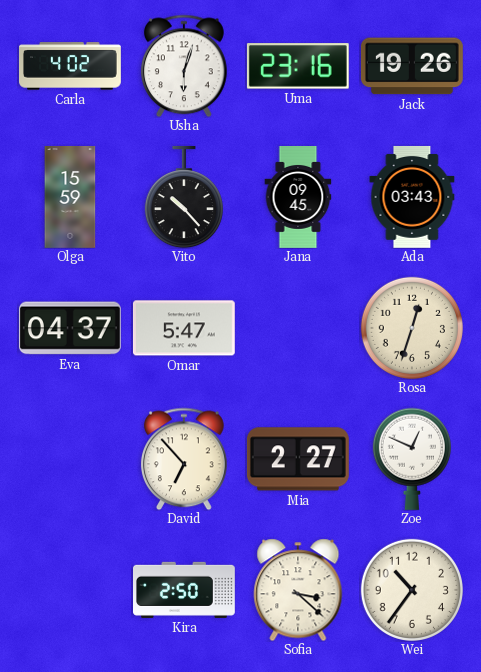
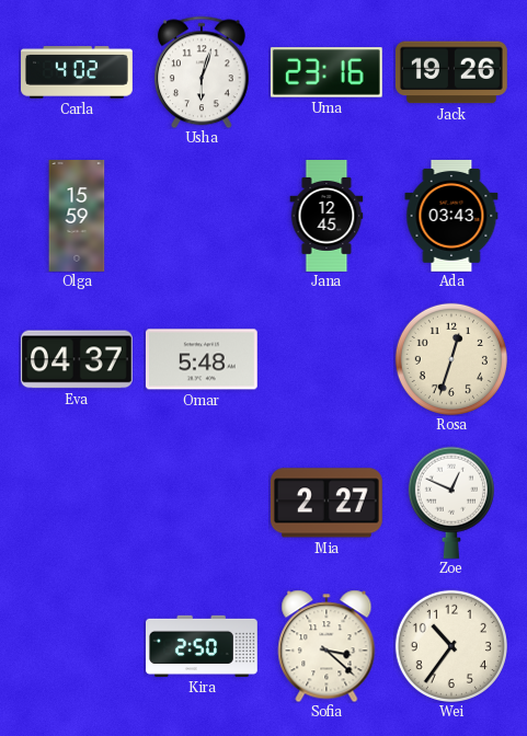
Vito: 10:23 -> none (184, 197)
Jana: 09:45 -> 12:45 (326, 217)
Omar: 5:47 -> 5:48 (202, 359)
David: 6:53 -> none (184, 459)
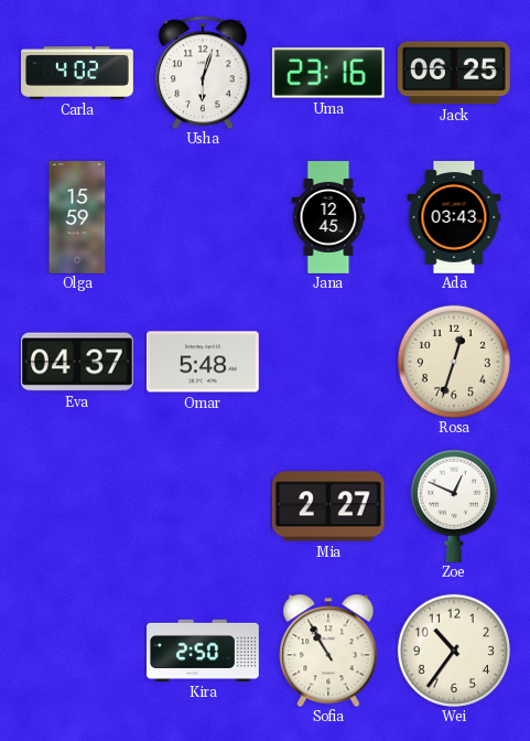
Jack: 19:26 -> 06:25 (454, 73)
Sofia: 3:22 -> 10:55 (328, 651)
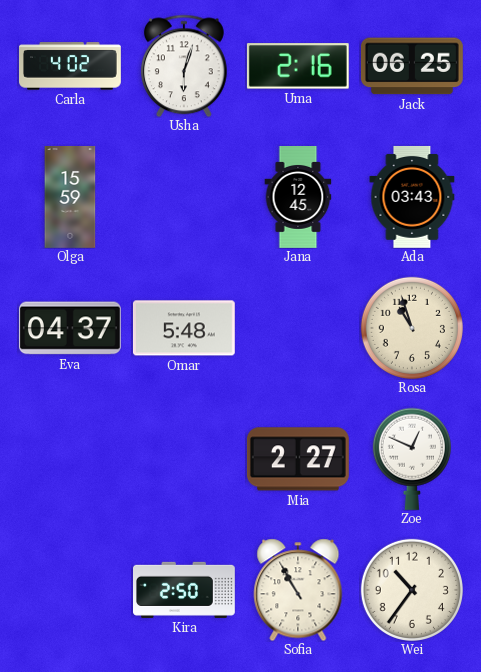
Uma: 23:16 -> 2:16 (298, 66)
Rosa: 12:33 -> 10:57 (412, 328)
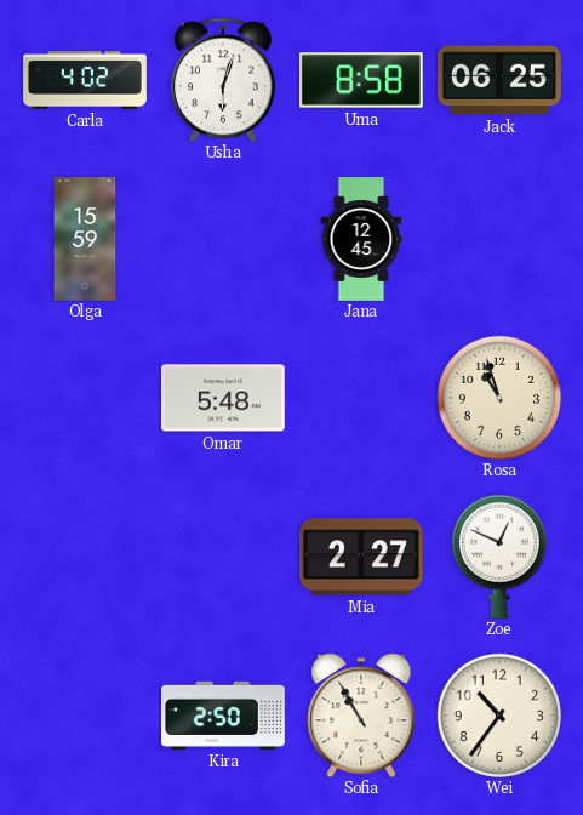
Uma: 2:16 -> 8:58 (361, 80)
Ada: 03:43 -> none (412, 197)
Eva: 04:37 -> none (70, 328)
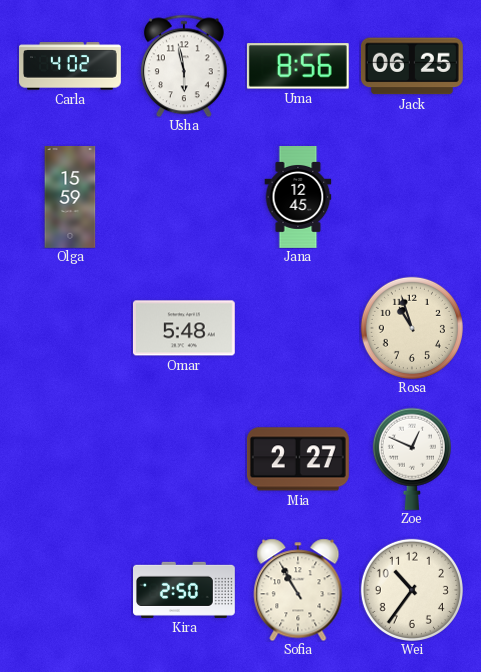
Usha: 6:03 -> 5:58 (184, 66)
Uma: 8:58 -> 8:56 (298, 66)
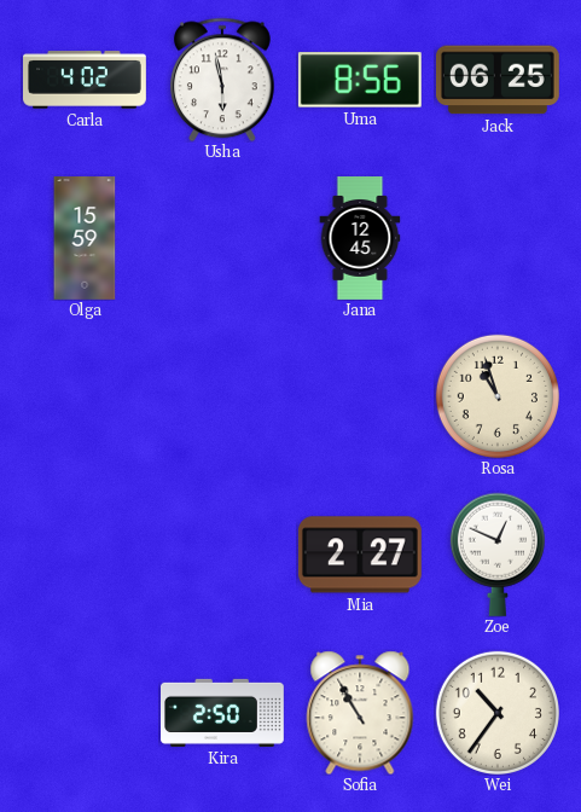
Omar: 5:48 -> none (184, 328)
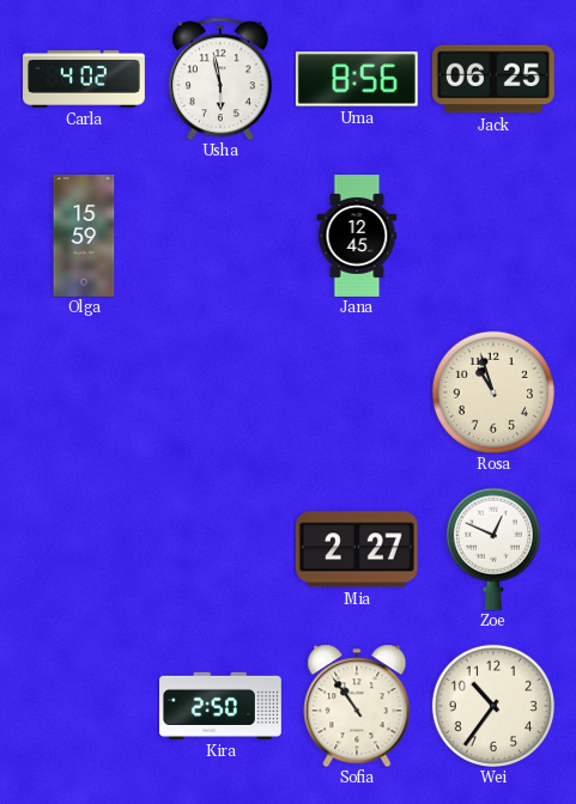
Sofia: 10:55 -> 10:54 (357, 706)
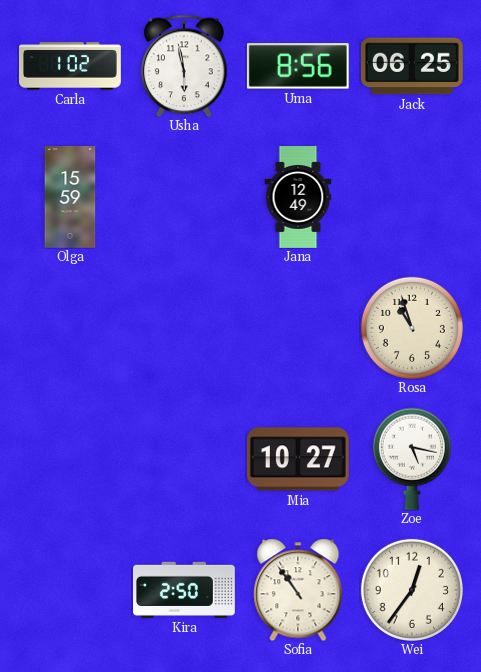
Carla: 4:02 -> 1:02 (71, 66)
Jana: 12:45 -> 12:49 (298, 198)
Mia: 2:27 -> 10:27 (298, 459)
Zoe: 12:49 -> 5:17 (412, 459)
Wei: 10:36 -> 12:36 (412, 590)
